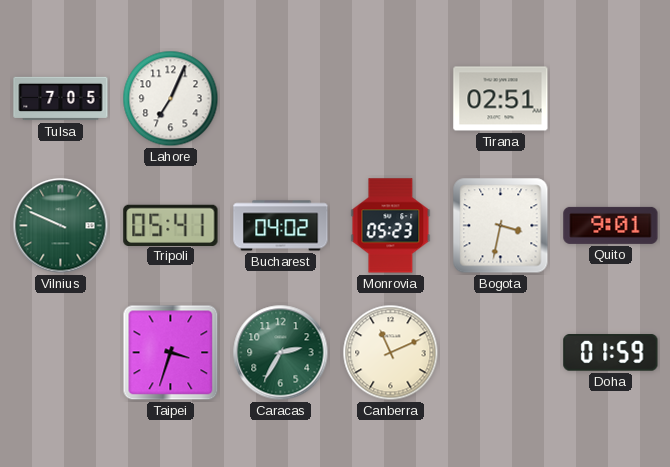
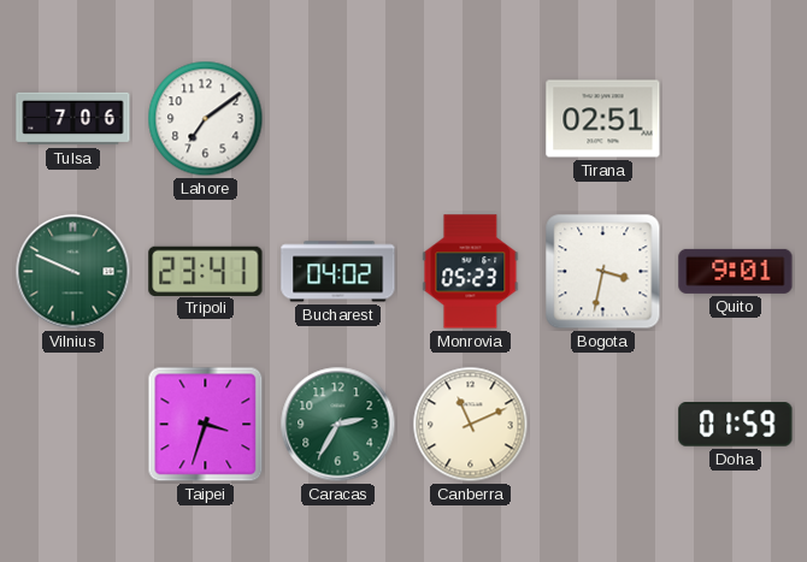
Tulsa: 7:05 -> 7:06 (73, 119)
Lahore: 7:04 -> 7:09 (206, 119)
Tripoli: 05:41 -> 23:41 (206, 271)
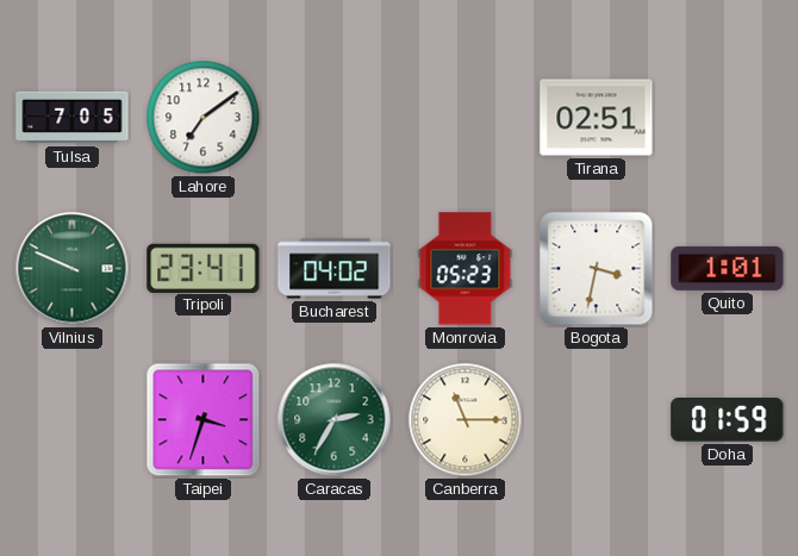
Tulsa: 7:06 -> 7:05 (73, 118)
Quito: 9:01 -> 1:01 (728, 268)
Canberra: 11:11 -> 11:15 (466, 420)
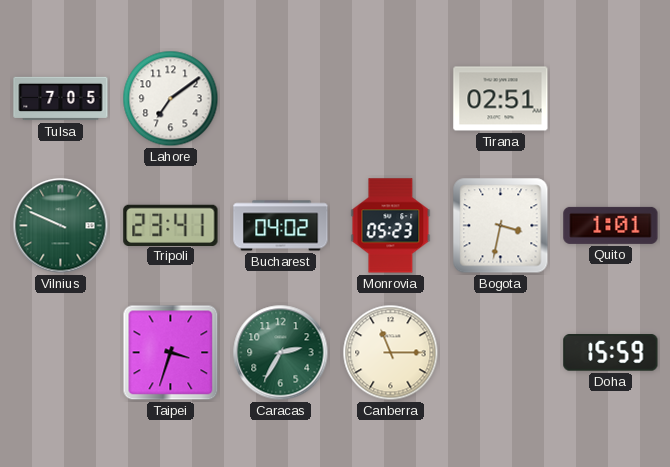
Doha: 01:59 -> 15:59 (611, 353)
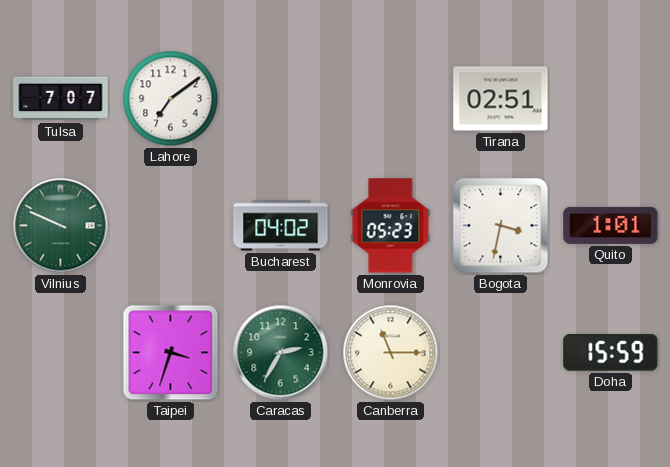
Tulsa: 7:05 -> 7:07 (61, 99)
Tripoli: 23:41 -> none (171, 225)
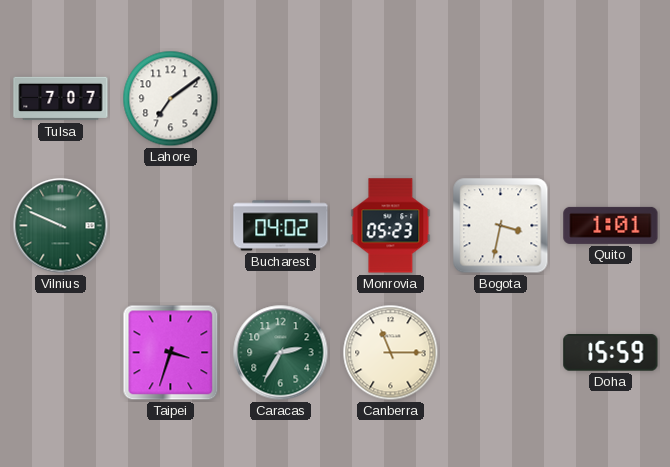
Tirana: 02:51 -> none (501, 99)
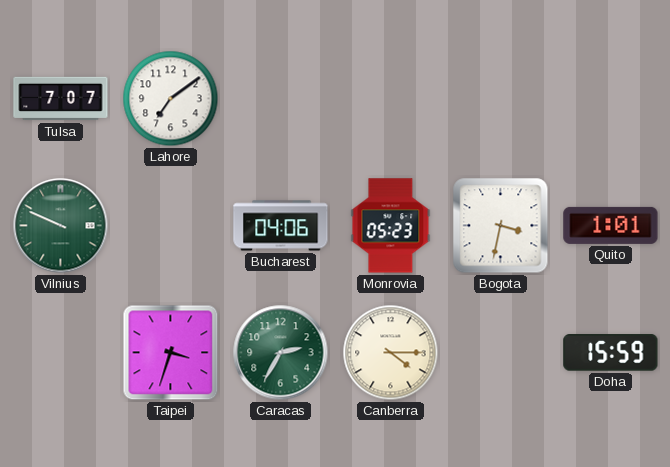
Bucharest: 04:02 -> 04:06 (281, 226)
Canberra: 11:15 -> 4:15 (391, 353)
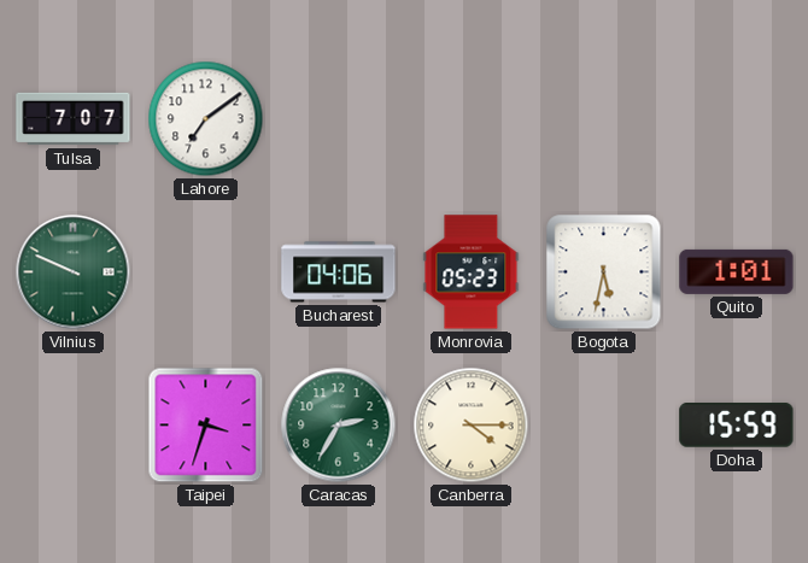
Bogota: 3:32 -> 5:32 (604, 272)
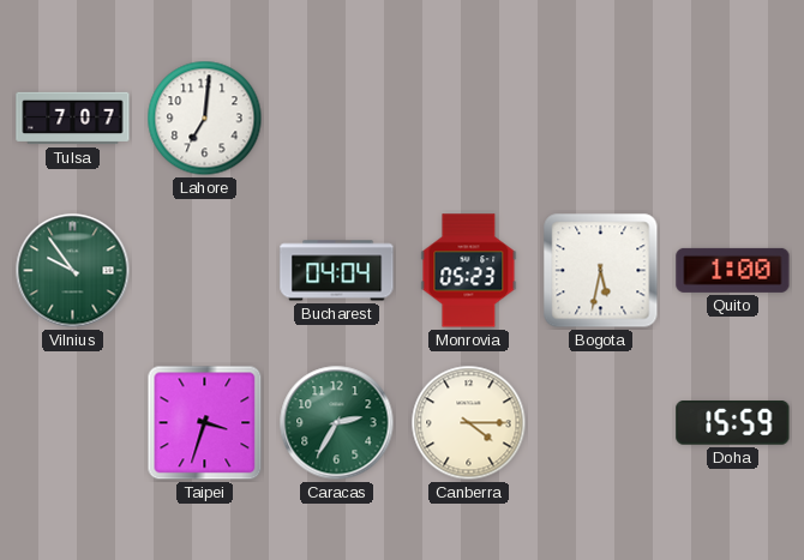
Lahore: 7:09 -> 7:01 (205, 119)
Vilnius: 9:49 -> 9:54 (73, 271)
Bucharest: 04:06 -> 04:04 (337, 271)
Quito: 1:01 -> 1:00 (733, 270)
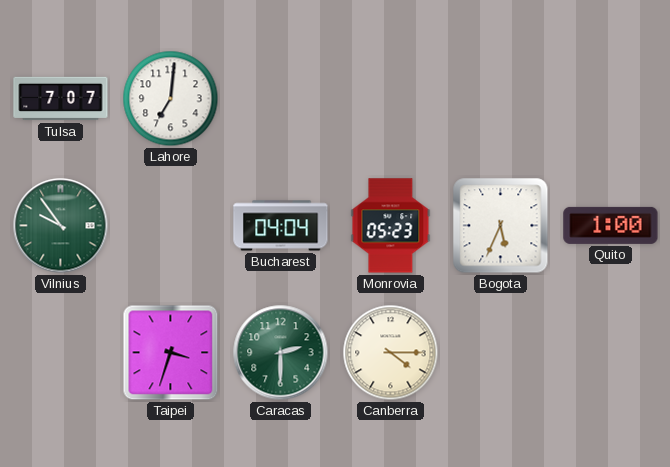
Bogota: 5:32 -> 5:34 (501, 226)
Caracas: 2:35 -> 2:30 (281, 353)
Doha: 15:59 -> none (733, 423)
